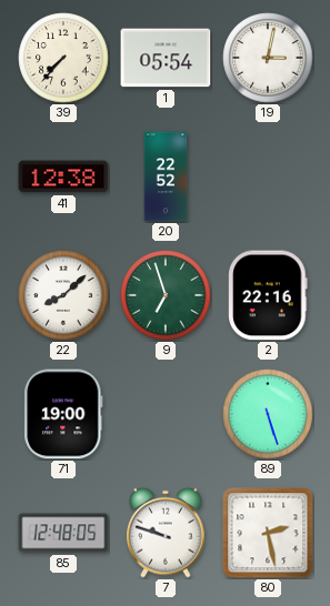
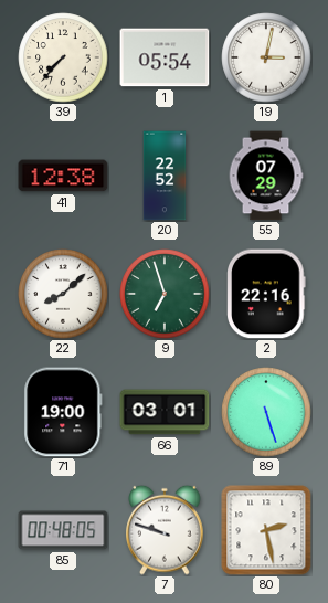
55: none -> 07:29 (266, 176)
66: none -> 03:01 (165, 412)
85: 12:48 -> 00:48 (63, 530)
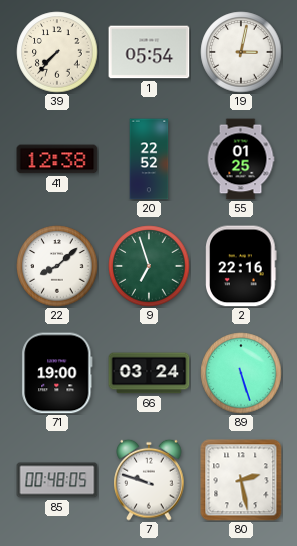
55: 07:29 -> 01:25 (241, 159)
66: 03:01 -> 03:24 (149, 373)
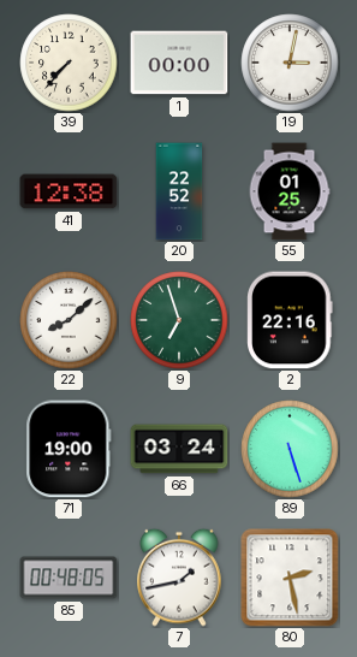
1: 05:54 -> 00:00 (179, 63)
7: 9:48 -> 1:43 (179, 578)
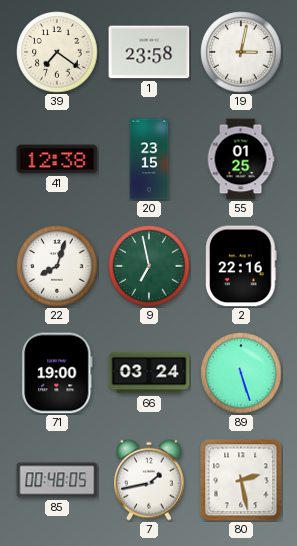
39: 7:37 -> 7:21 (57, 52)
1: 00:00 -> 23:58 (149, 52)
20: 22:52 -> 23:15 (149, 159)
22: 8:08 -> 8:03 (57, 266)
9: 6:57 -> 6:58 (149, 266)
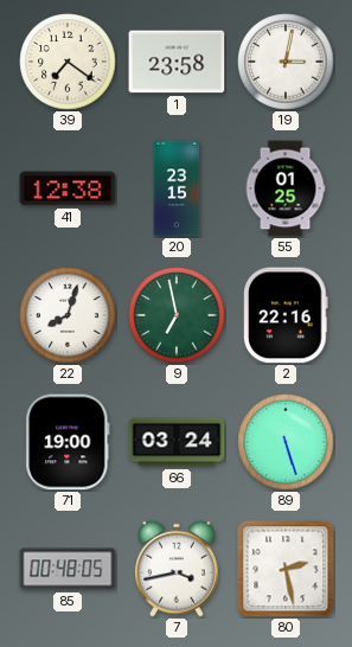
7: 1:43 -> 3:43 (177, 569)
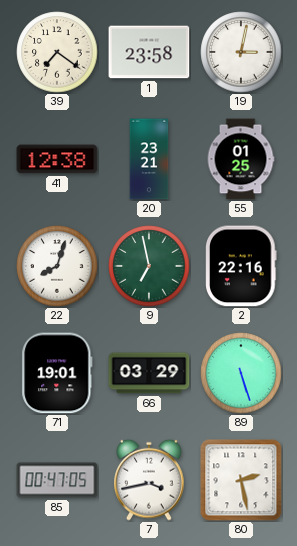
20: 23:15 -> 23:21 (149, 159)
71: 19:00 -> 19:01 (57, 373)
66: 03:24 -> 03:29 (149, 373)
85: 00:48 -> 00:47 (57, 480)
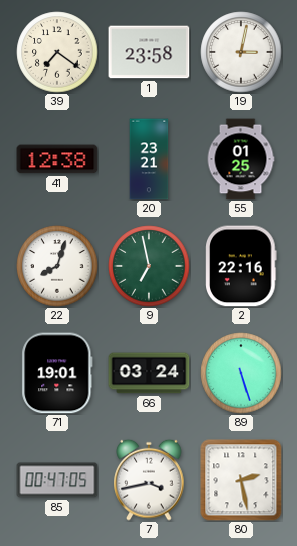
66: 03:29 -> 03:24 (149, 373)
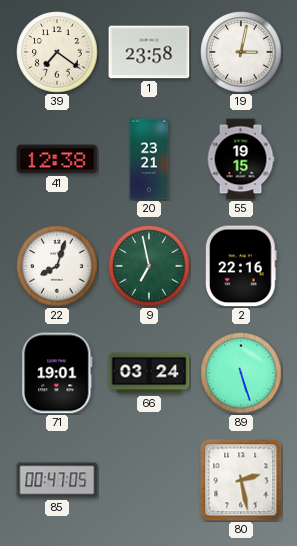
55: 01:25 -> 19:15 (241, 159)
7: 3:43 -> none (149, 480)
